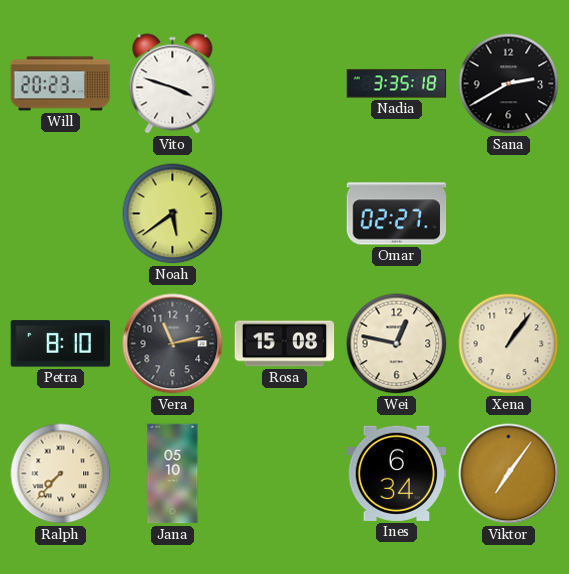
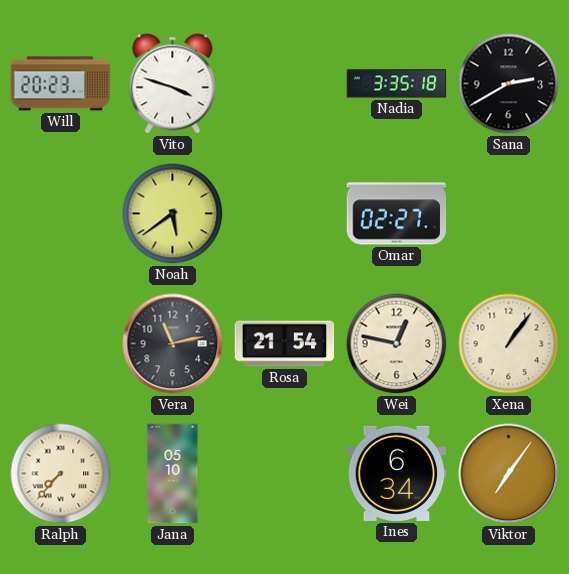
Petra: 8:10 -> none (61, 344)
Rosa: 15:08 -> 21:54 (285, 344)
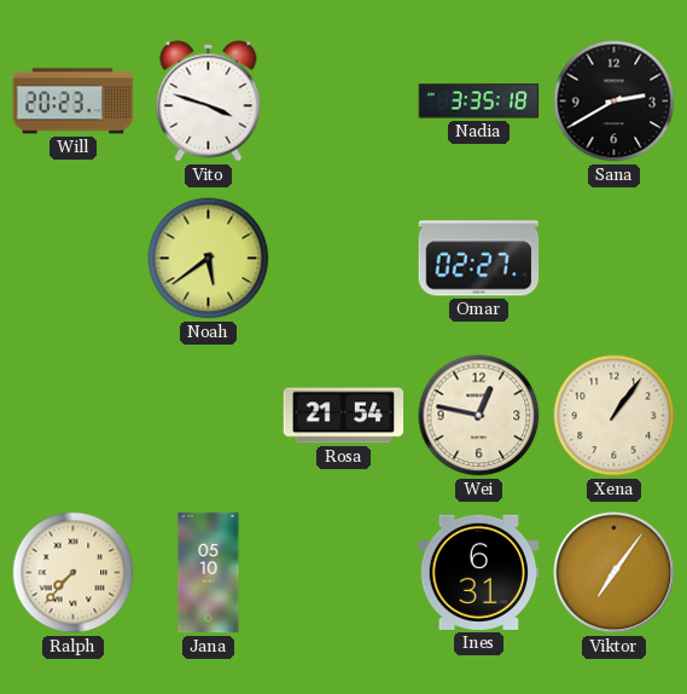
Vera: 11:13 -> none (173, 344)
Ines: 6:34 -> 6:31 (479, 572)
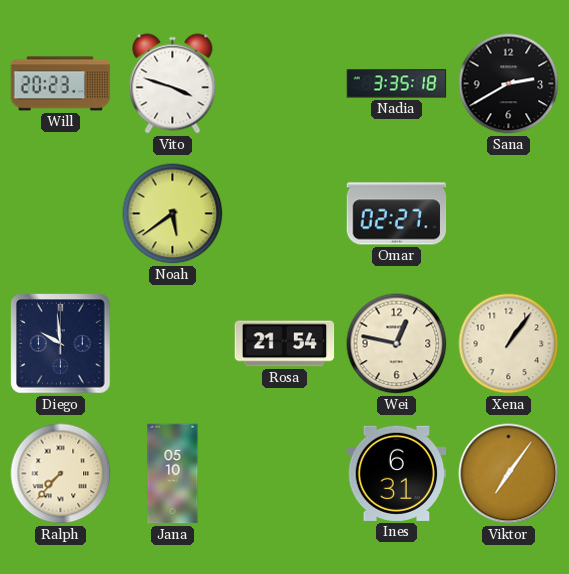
Diego: none -> 9:59 (61, 344)
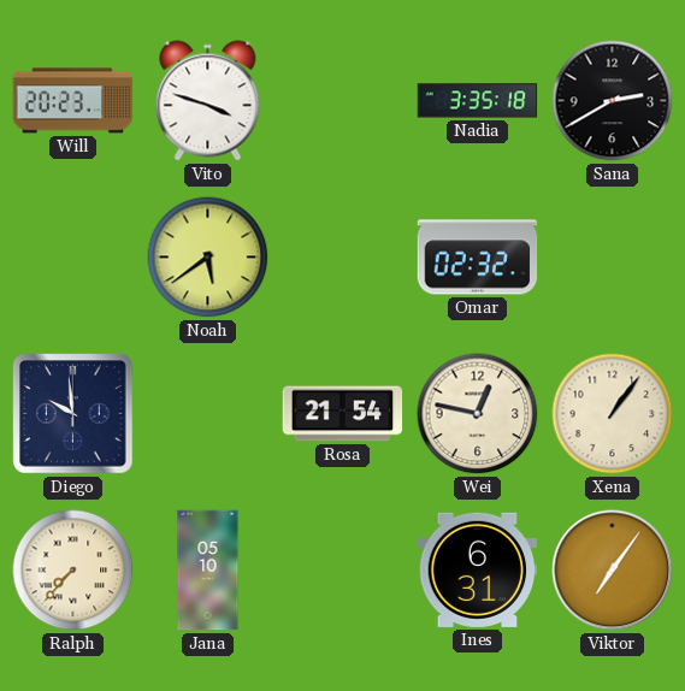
Omar: 02:27 -> 02:32 (478, 258)
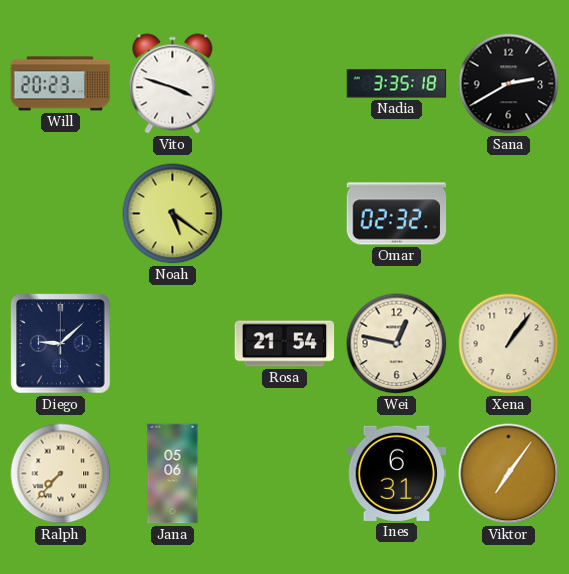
Noah: 5:39 -> 5:21 (173, 214)
Diego: 9:59 -> 9:08 (61, 344)
Jana: 05:10 -> 05:06 (173, 474)
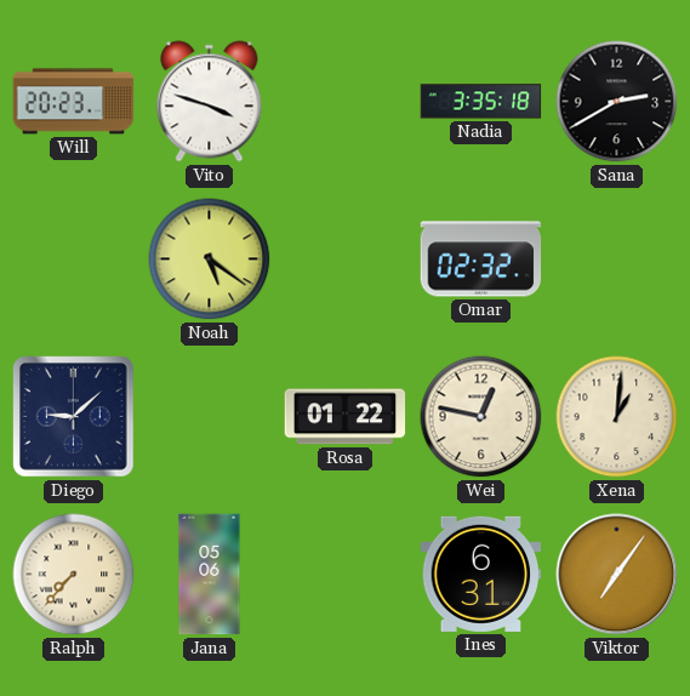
Rosa: 21:54 -> 01:22 (346, 417)
Xena: 1:06 -> 1:01 (617, 417)
